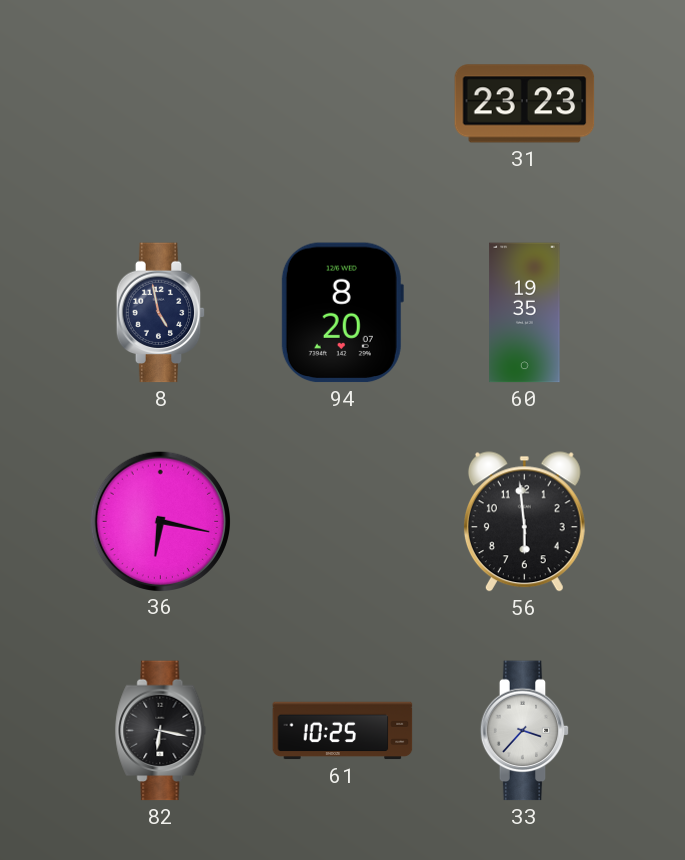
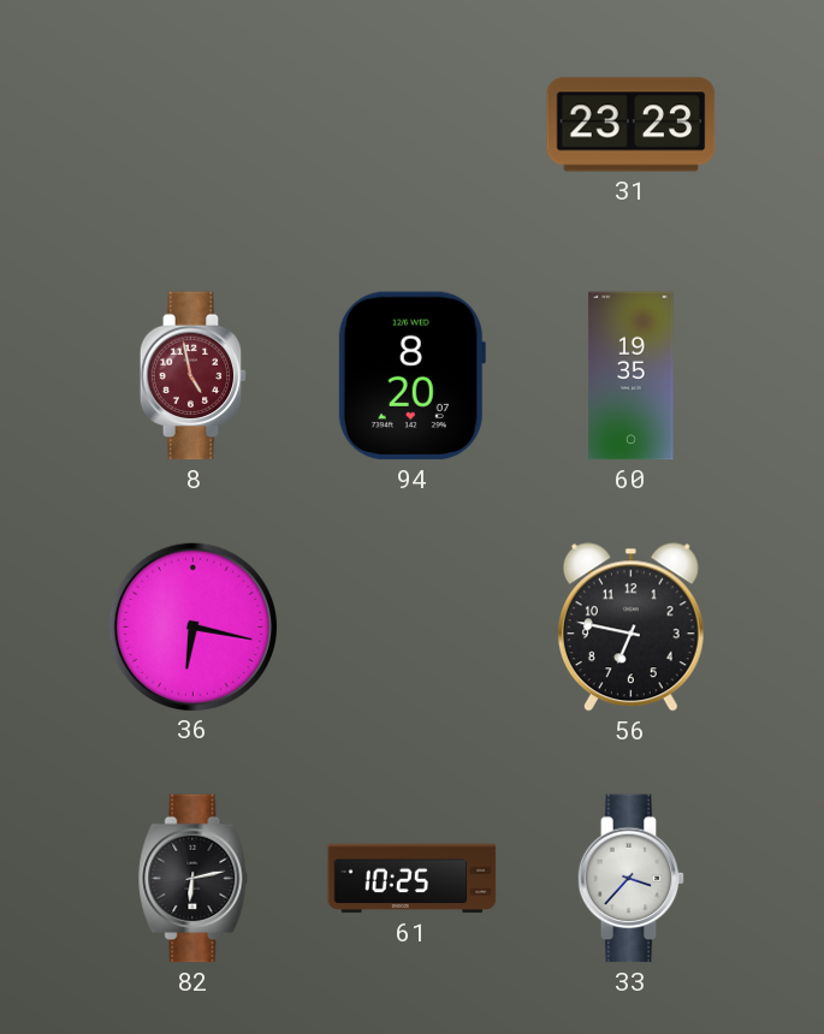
8 dial: navy -> burgundy (194, 376)
56: 5:59 -> 6:47 (630, 628)
82: 6:17 -> 6:13 (194, 879)
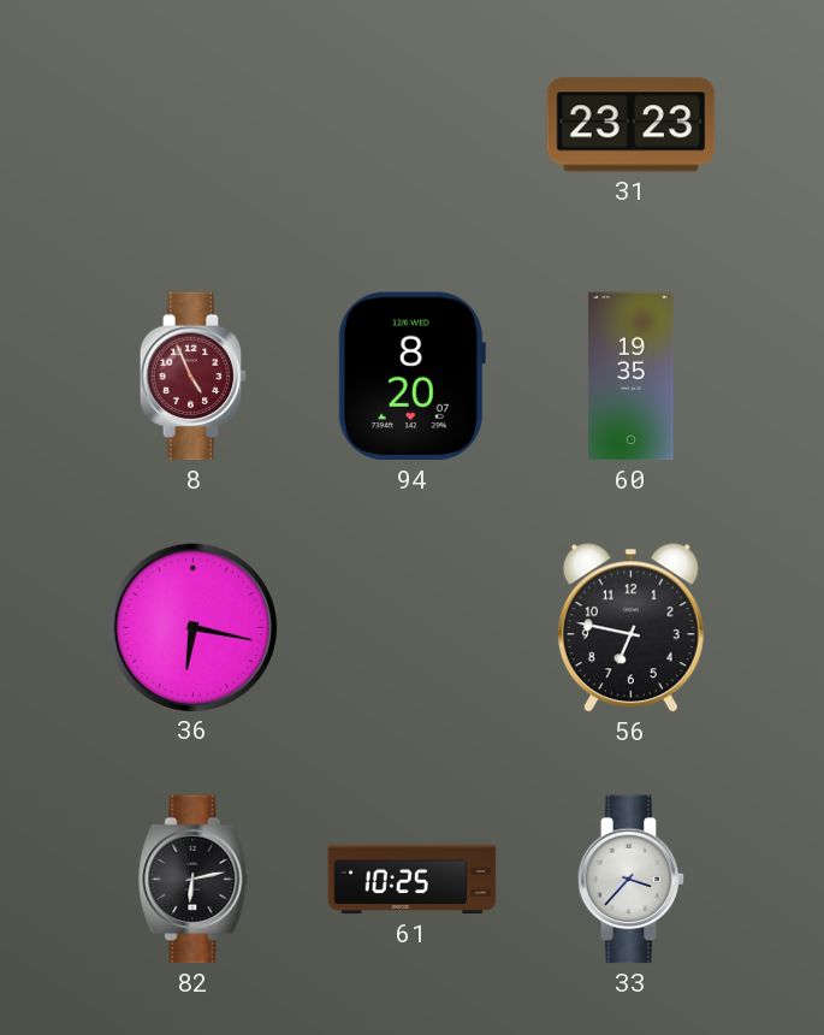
8: 4:58 -> 4:56 (194, 377)
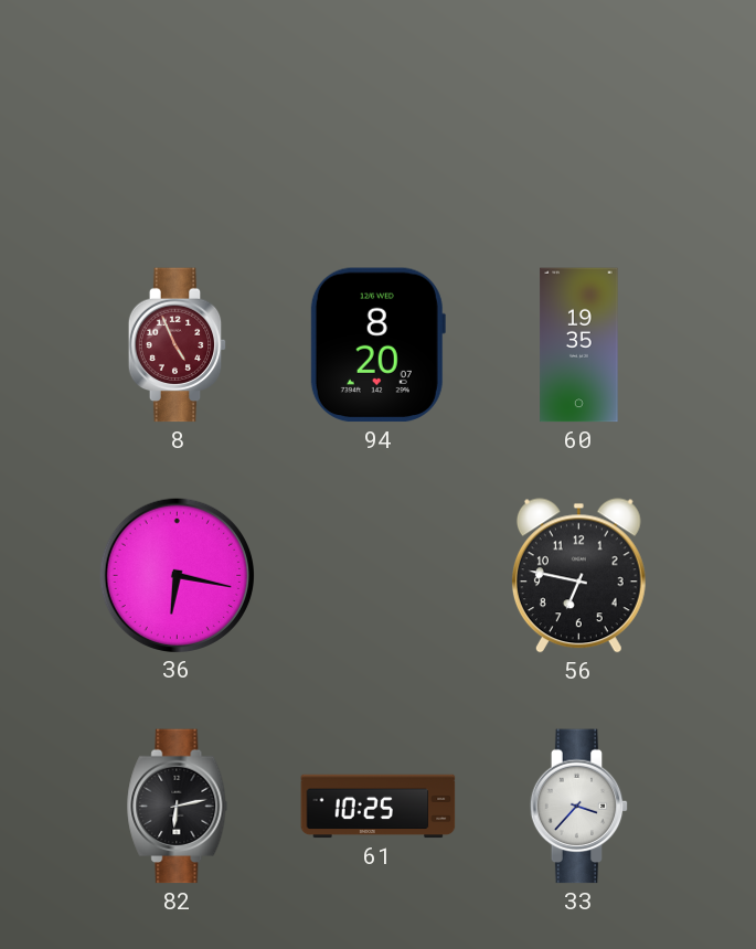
31: 23:23 -> none (632, 125)
